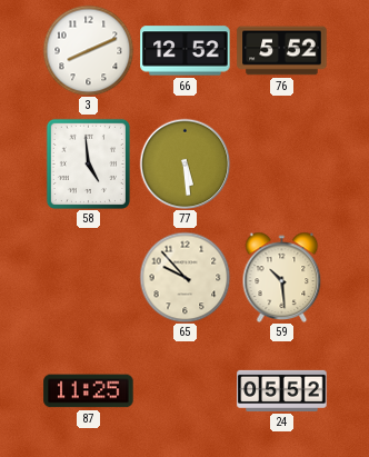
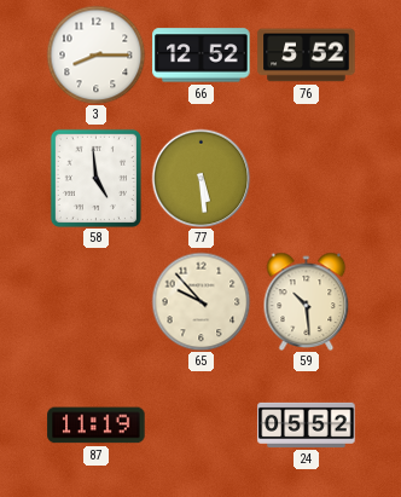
3: 8:11 -> 8:15 (95, 54)
87: 11:25 -> 11:19 (97, 426)
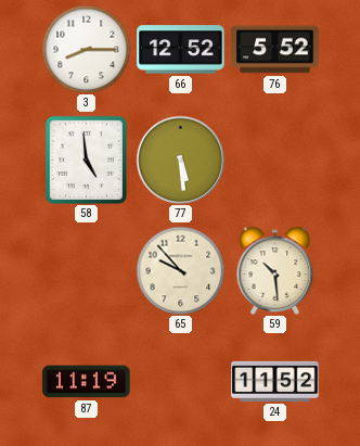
24: 05:52 -> 11:52 (275, 381)
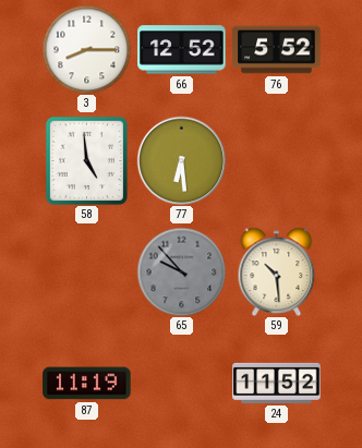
77: 5:29 -> 6:29 (181, 160)
65 dial: cream -> grey (181, 271)
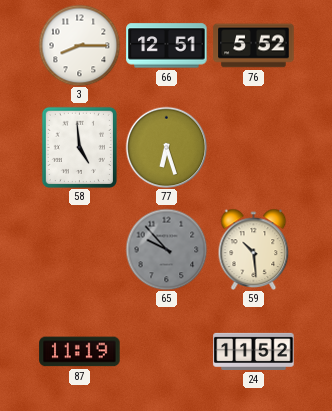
66: 12:52 -> 12:51 (167, 46)
77: 6:29 -> 6:27 (166, 147)
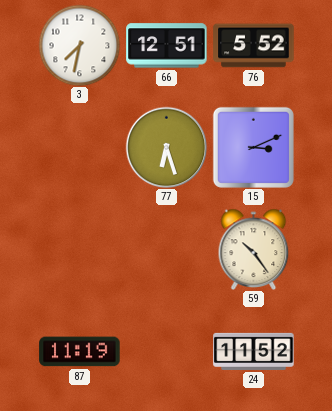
3: 8:15 -> 7:32 (79, 45)
58: 4:59 -> none (79, 147)
15: none -> 3:11 (253, 147)
65: 9:53 -> none (166, 249)
59: 10:29 -> 10:24 (254, 249)
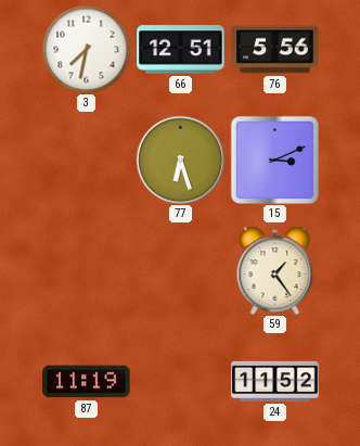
76: 5:52 -> 5:56 (275, 50)
59: 10:24 -> 1:24 (275, 270)
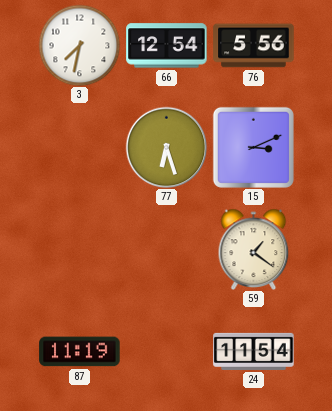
66: 12:51 -> 12:54 (167, 46)
59: 1:24 -> 1:21 (254, 249)
24: 11:52 -> 11:54 (254, 351)
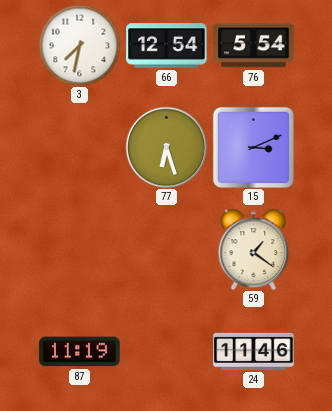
76: 5:56 -> 5:54 (254, 46)
24: 11:54 -> 11:46 (254, 351)
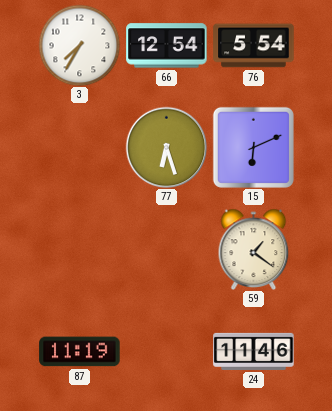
3: 7:32 -> 7:35 (79, 45)
15: 3:11 -> 6:11 (253, 147)
